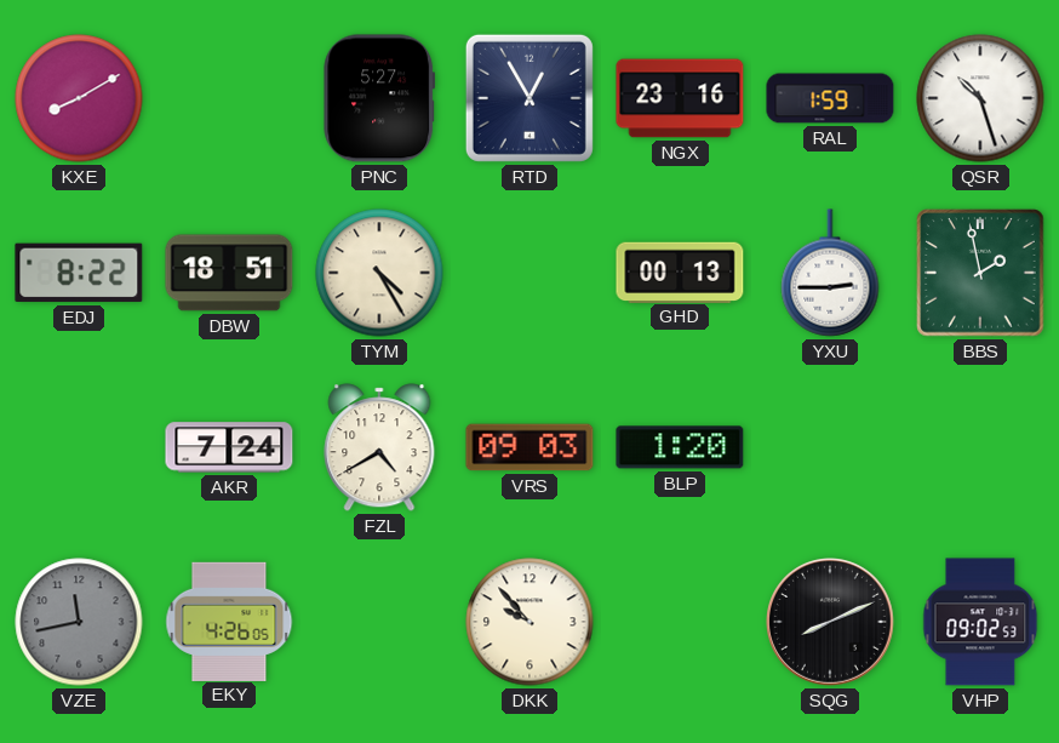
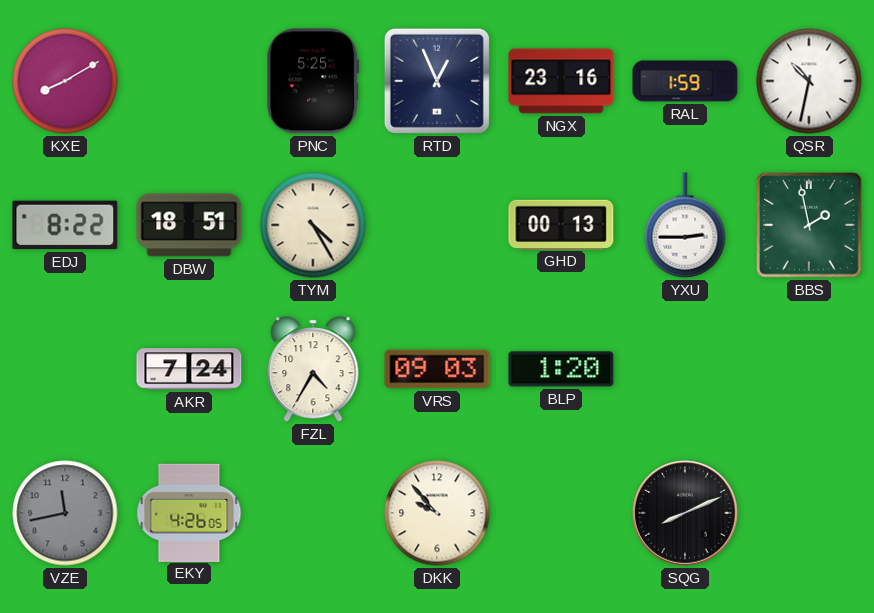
PNC: 5:27 -> 5:25 (313, 81)
RTD: 12:55 -> 12:56 (437, 81)
QSR: 10:27 -> 10:32 (809, 81)
FZL: 4:40 -> 4:35 (313, 369)
VHP: 09:02 -> none (980, 622)
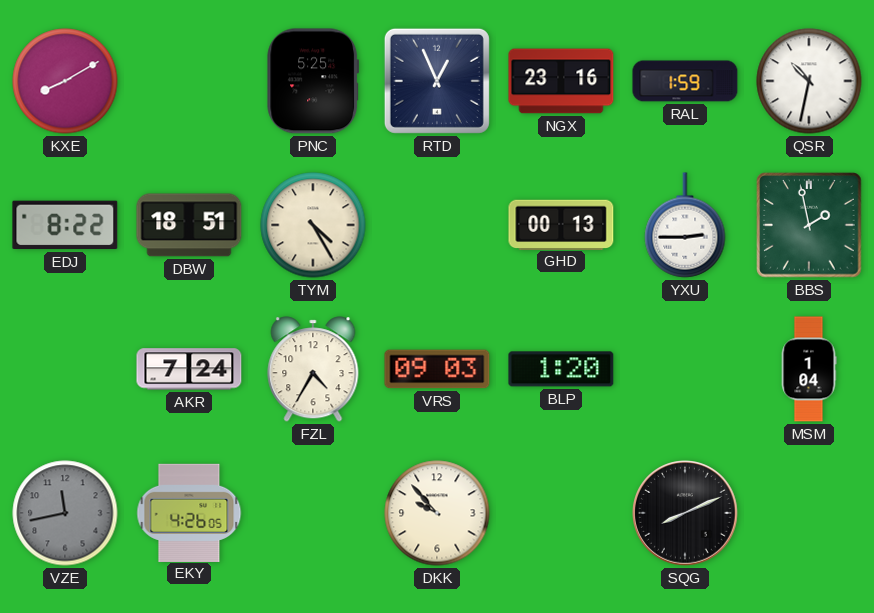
MSM: none -> 1:04 (809, 369)
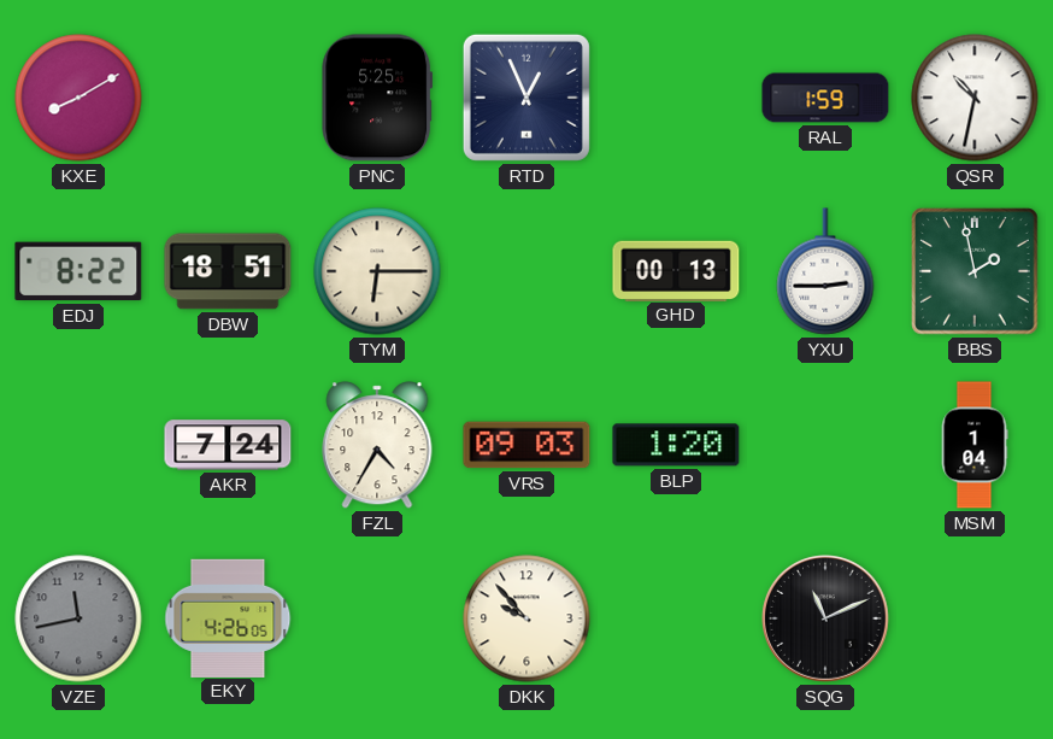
NGX: 23:16 -> none (561, 81)
TYM: 4:25 -> 6:15 (377, 271)
SQG: 8:11 -> 11:11 (826, 620)
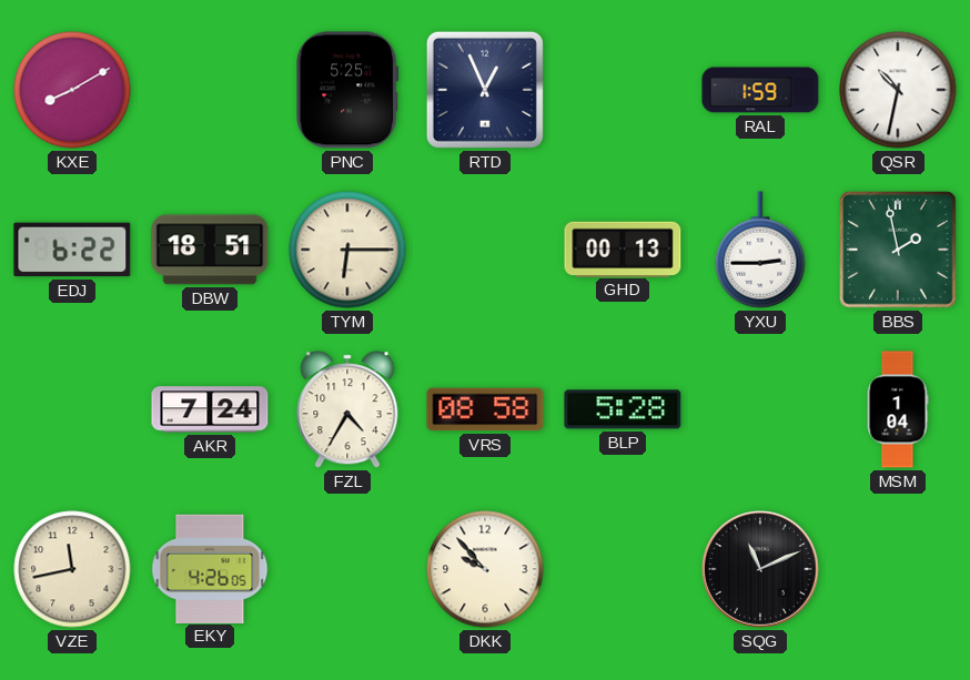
EDJ: 8:22 -> 6:22 (72, 250)
VRS: 09:03 -> 08:58 (485, 409)
BLP: 1:20 -> 5:28 (623, 409)
VZE dial: grey -> cream (72, 569)
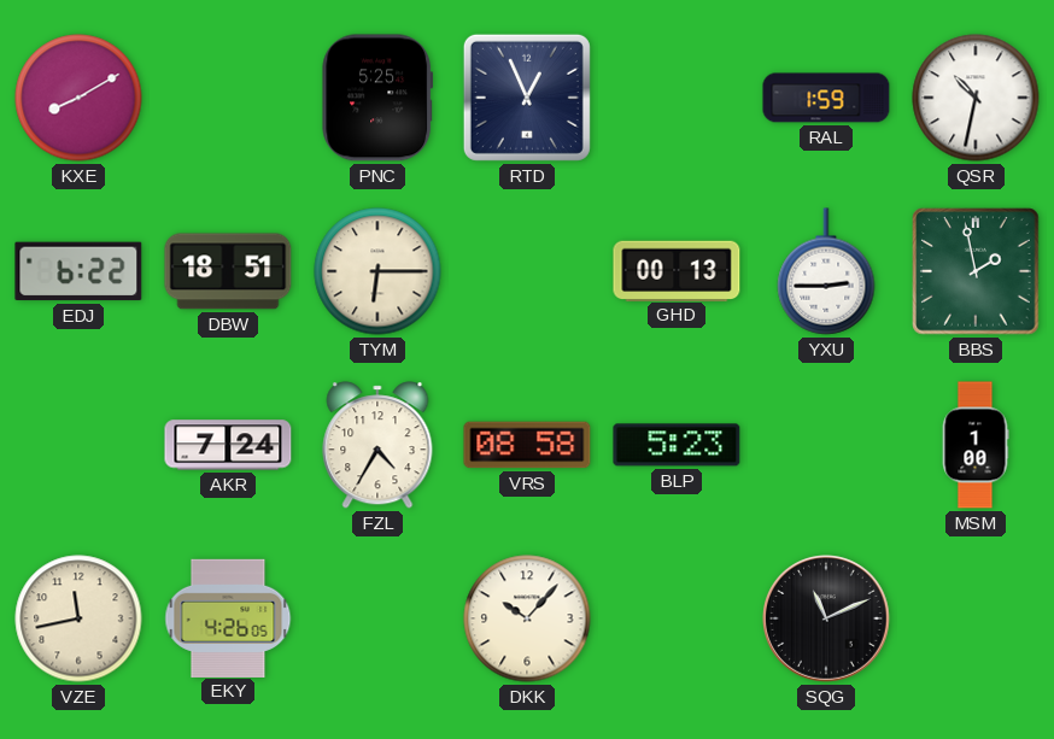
BLP: 5:28 -> 5:23 (677, 445)
MSM: 1:04 -> 1:00 (976, 445)
DKK: 9:53 -> 10:07 (527, 618)
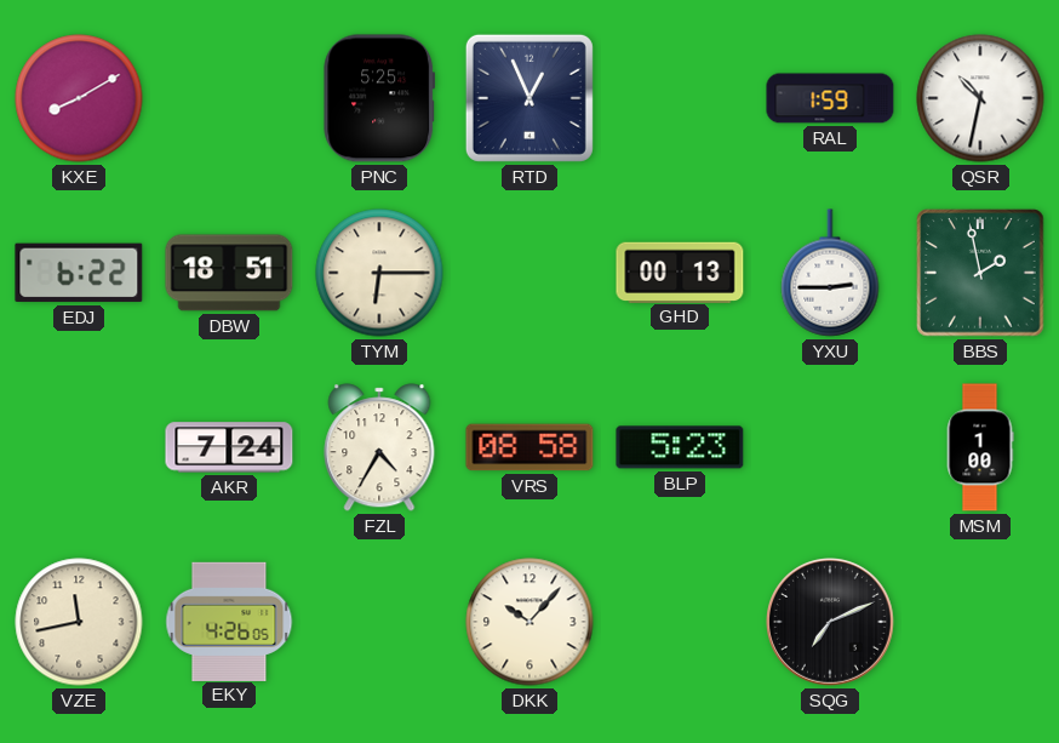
SQG: 11:11 -> 7:11 (831, 623)
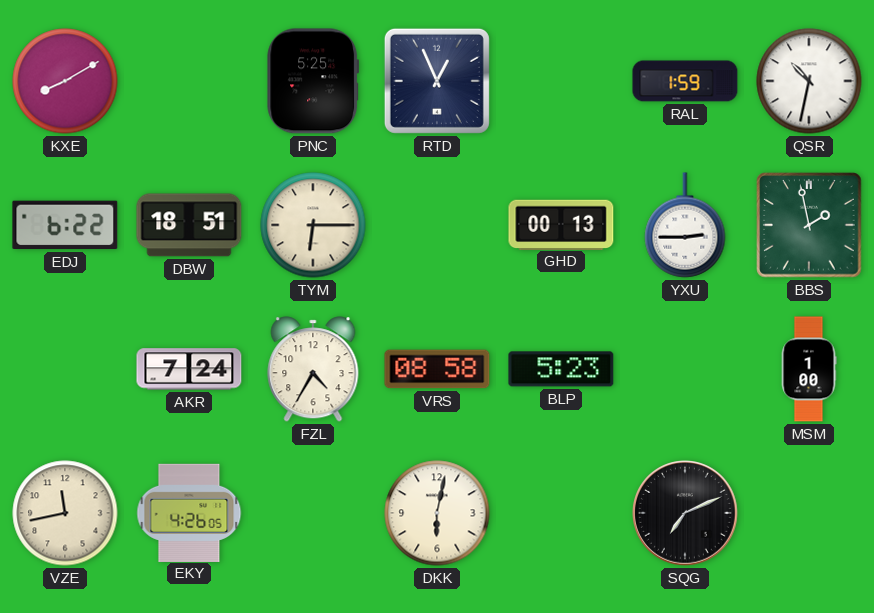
DKK: 10:07 -> 6:02 (437, 513)
